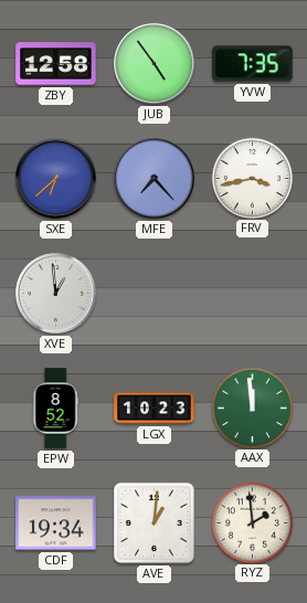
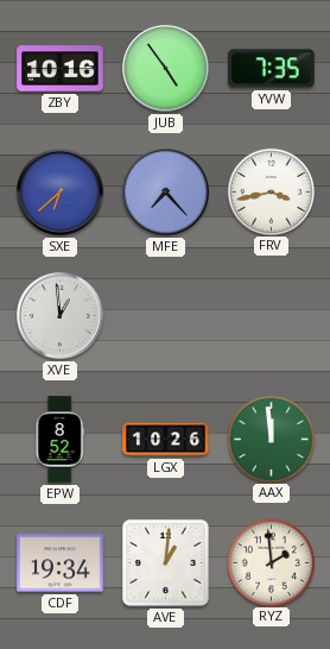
ZBY: 12:58 -> 10:16 (61, 69)
LGX: 10:23 -> 10:26 (166, 440)
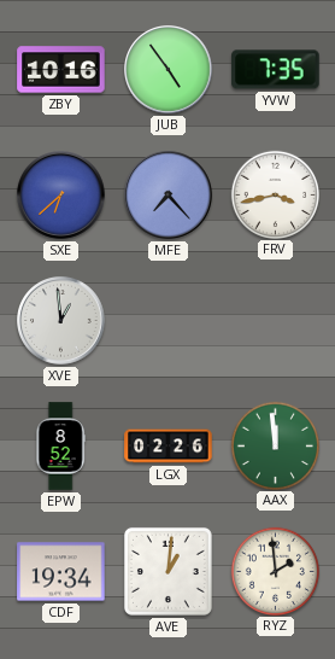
LGX: 10:26 -> 02:26 (169, 447)
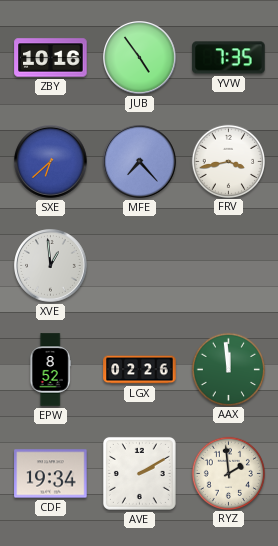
AVE: 1:01 -> 2:10 (139, 473)
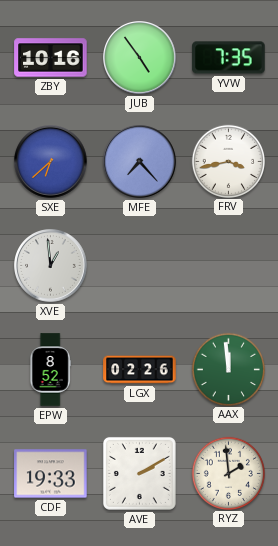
CDF: 19:34 -> 19:33 (51, 474)
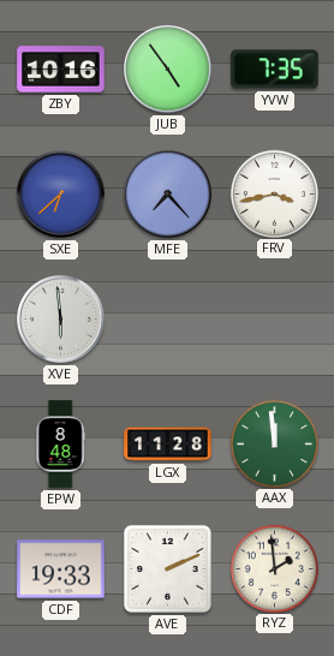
XVE: 12:59 -> 5:59 (61, 320)
EPW: 8:52 -> 8:48 (60, 445)
LGX: 02:26 -> 11:28 (168, 445)
AVE: 2:10 -> 2:11 (167, 568)
